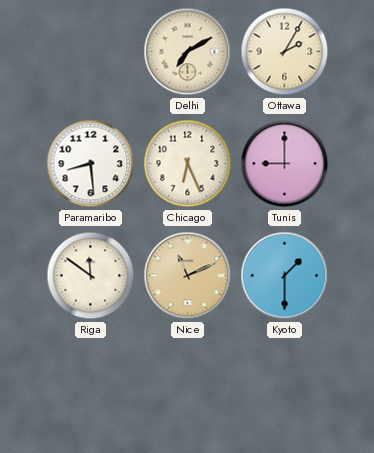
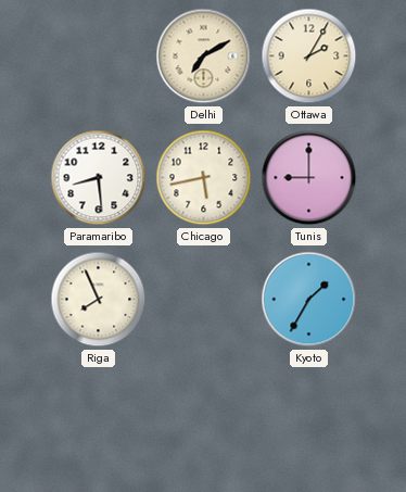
Chicago: 6:26 -> 5:43 (204, 178)
Riga: 11:51 -> 7:56 (99, 300)
Nice: 11:11 -> none (188, 276)
Kyoto: 1:30 -> 1:35 (309, 300)
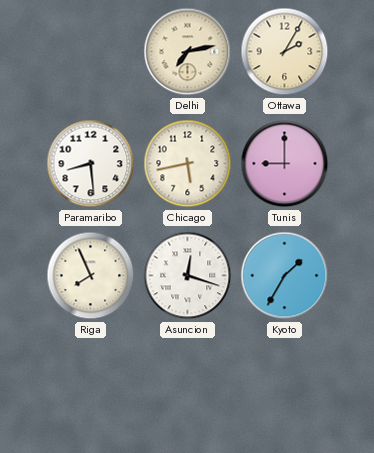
Delhi: 7:10 -> 7:13 (188, 52)
Asuncion: none -> 12:18 (188, 276)
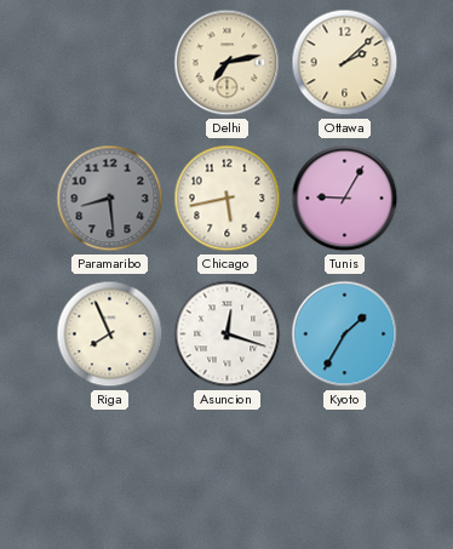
Ottawa: 2:05 -> 2:08 (345, 63)
Paramaribo dial: white -> grey (110, 199)
Tunis: 9:00 -> 9:05 (345, 199)
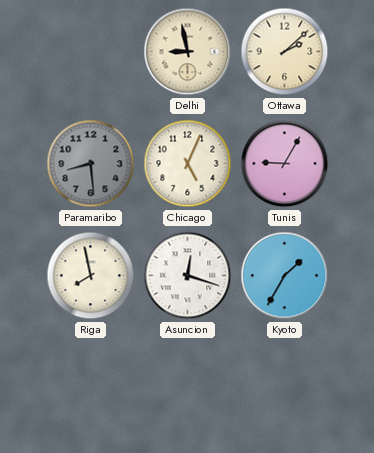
Delhi: 7:13 -> 8:58 (188, 52)
Chicago: 5:43 -> 5:04 (188, 164)
Riga: 7:56 -> 7:58 (91, 276)
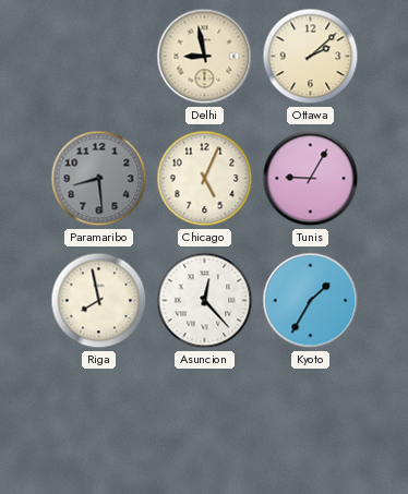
Asuncion: 12:18 -> 12:23 (205, 301)
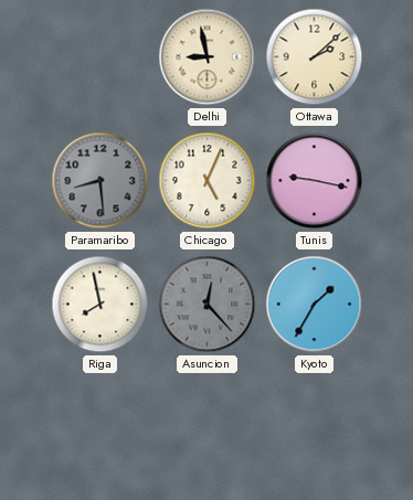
Tunis: 9:05 -> 9:17 (315, 181)
Asuncion dial: white -> grey (208, 305)
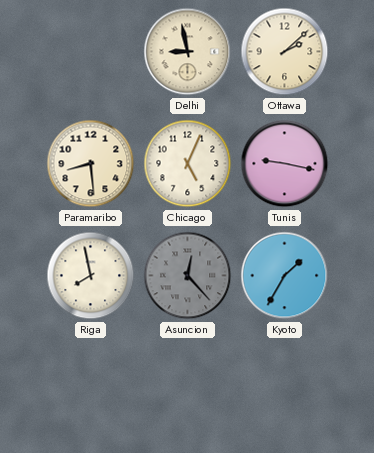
Paramaribo dial: grey -> cream (91, 164)
